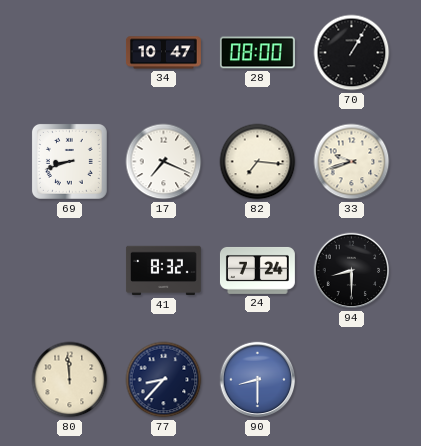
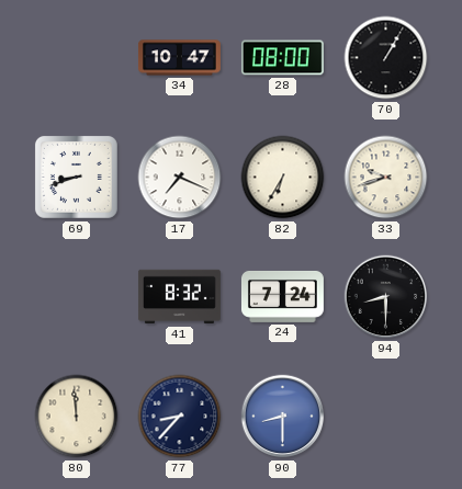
82: 7:16 -> 6:35 (283, 178)
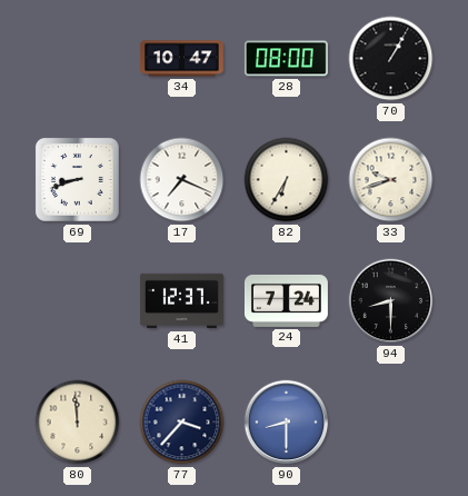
41: 8:32 -> 12:37 (181, 301)
77: 8:37 -> 3:37 (182, 423)
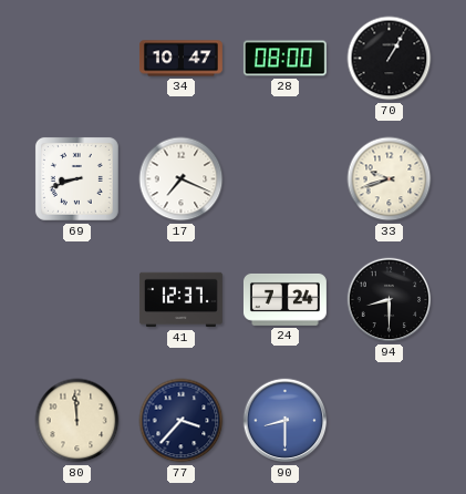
82: 6:35 -> none (287, 180)
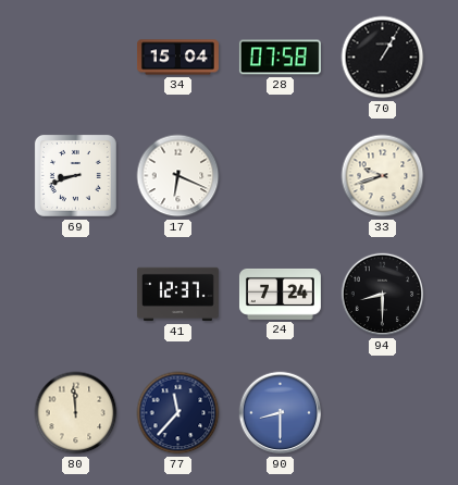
34: 10:47 -> 15:04 (177, 58)
28: 08:00 -> 07:58 (280, 58)
17: 7:19 -> 6:19 (178, 176)
77: 3:37 -> 11:37 (178, 413)
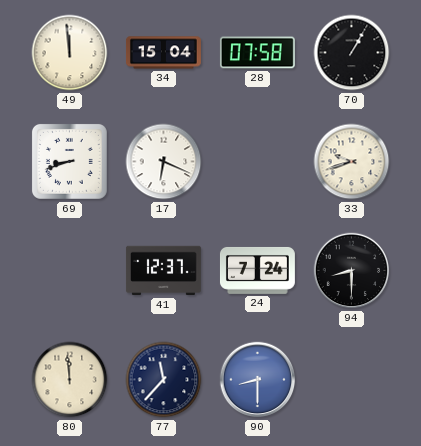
49: none -> 11:59 (70, 53)
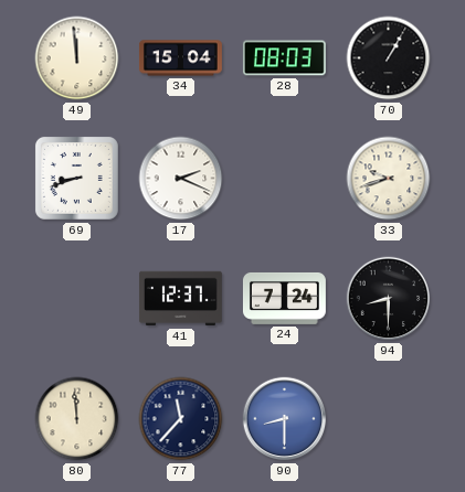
28: 07:58 -> 08:03 (284, 58)
17: 6:19 -> 2:19 (181, 179)
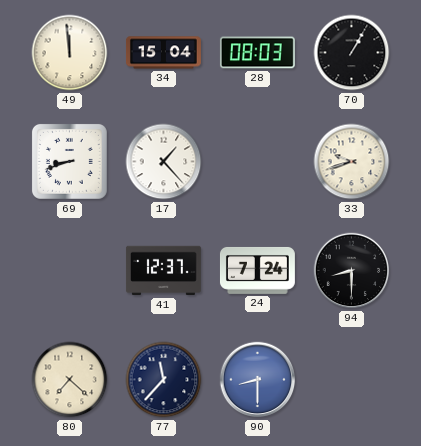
17: 2:19 -> 1:23 (164, 162)
80: 11:59 -> 7:22 (70, 380)
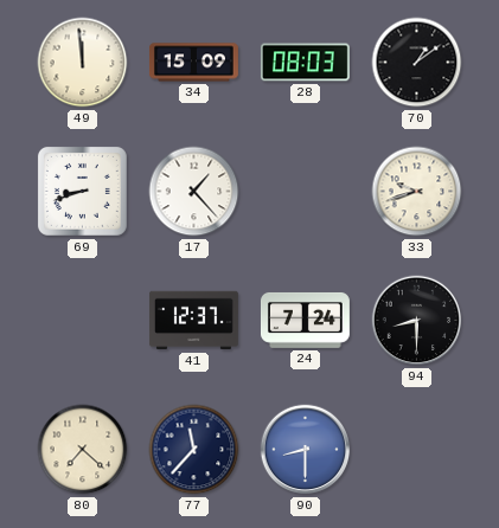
34: 15:04 -> 15:09 (193, 63)
70: 1:05 -> 1:09 (417, 63)
